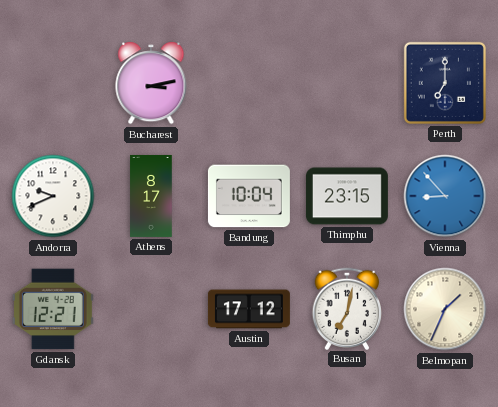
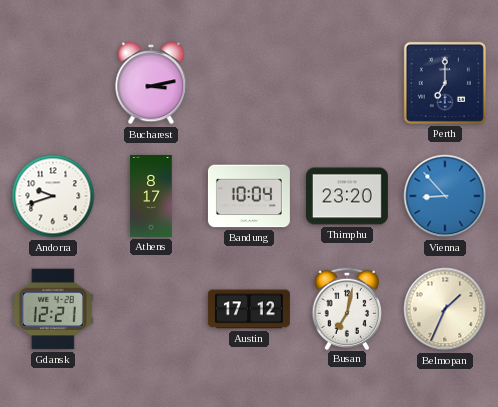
Andorra: 9:41 -> 9:42 (53, 196)
Thimphu: 23:15 -> 23:20 (347, 196)
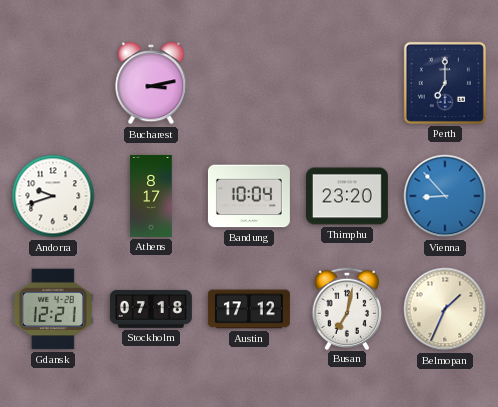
Stockholm: none -> 07:18 (151, 309)
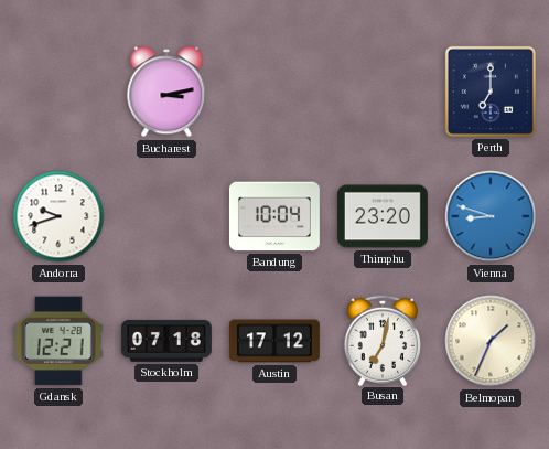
Athens: 8:17 -> none (151, 196)
Vienna: 8:53 -> 8:48 (491, 216)
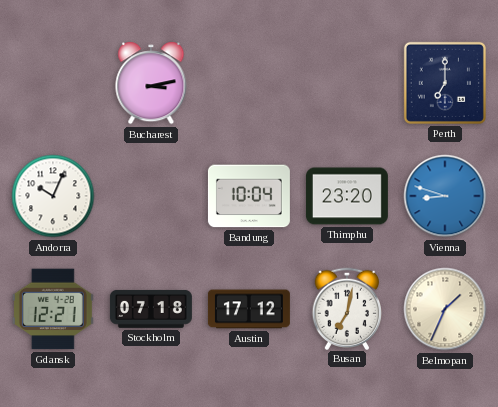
Andorra: 9:42 -> 10:04 (53, 196)
